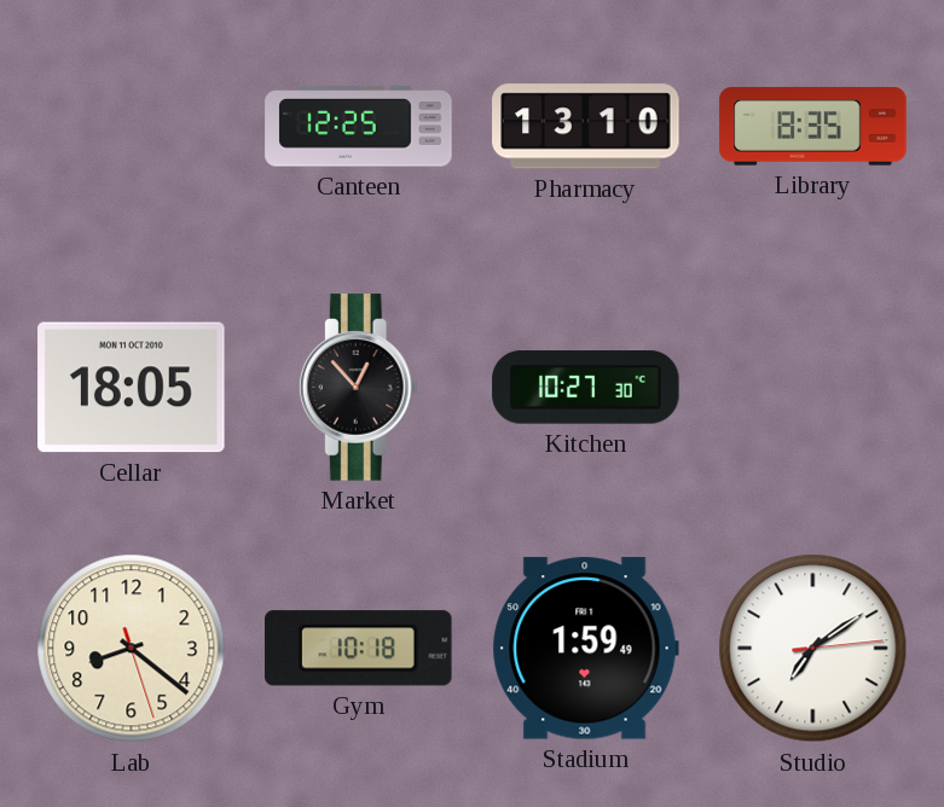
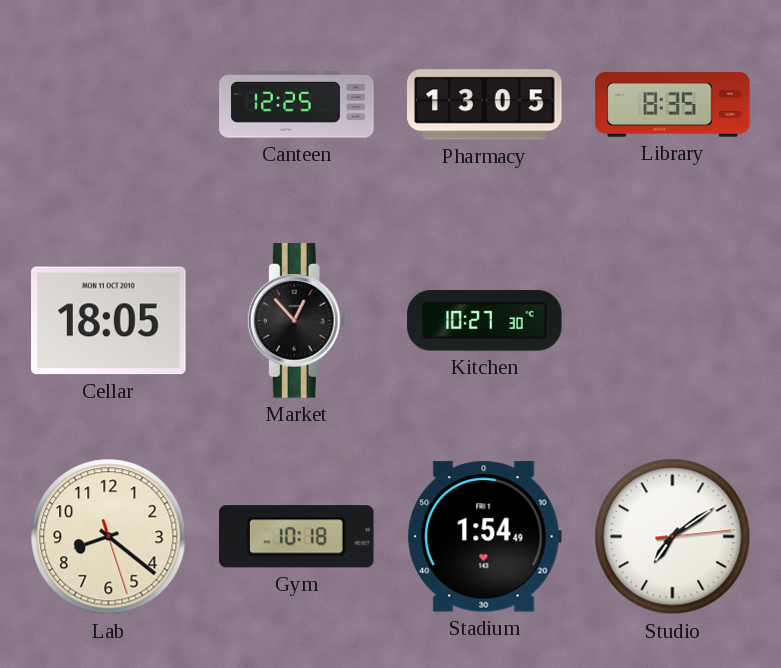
Pharmacy: 13:10 -> 13:05 (485, 105)
Stadium: 1:59 -> 1:54 (484, 537)
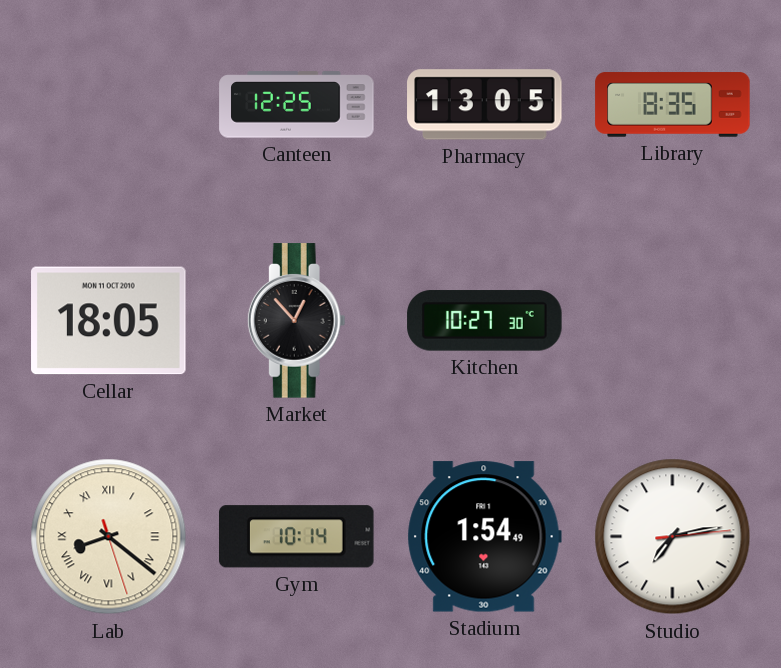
Lab numerals: Arabic -> Roman (109, 537)
Gym: 10:18 -> 10:14 (297, 537)
Studio: 7:09 -> 7:13 (673, 537)
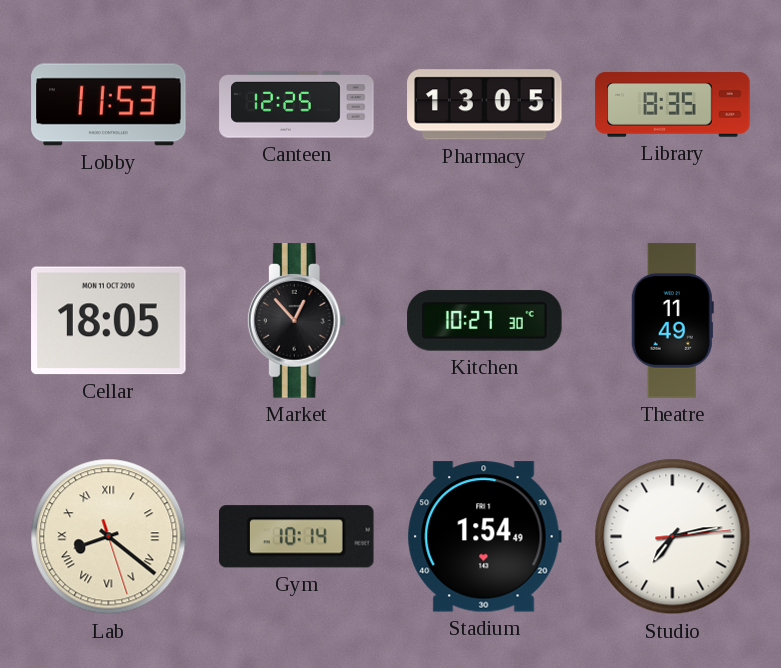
Lobby: none -> 11:53 (109, 105)
Theatre: none -> 11:49 (672, 321)
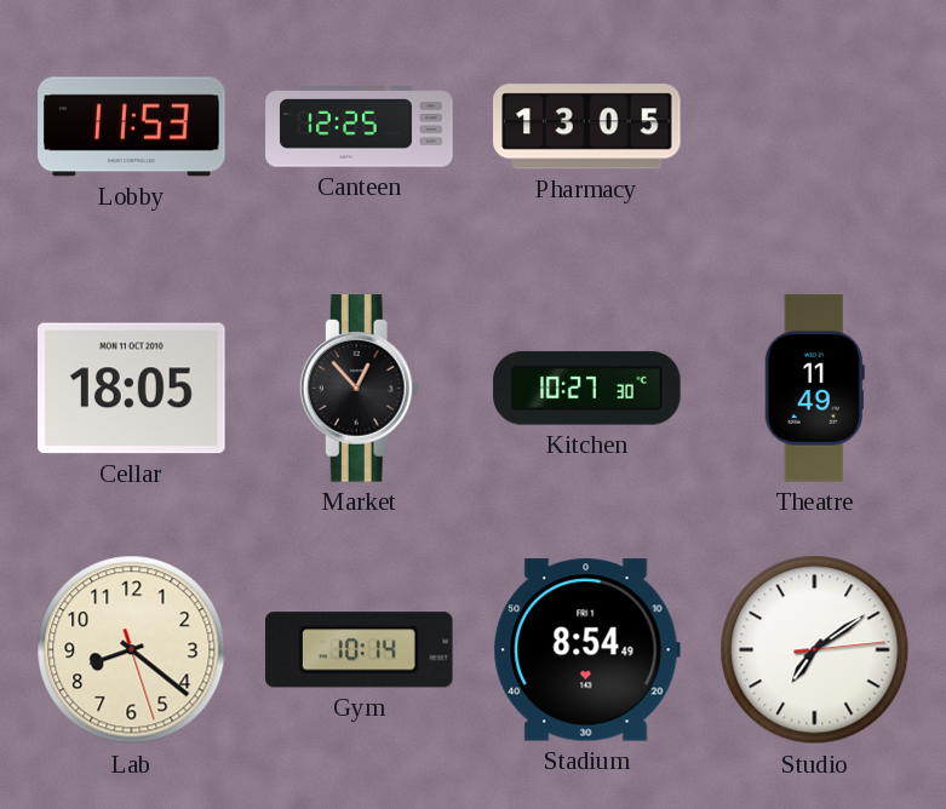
Library: 8:35 -> none (673, 105)
Lab numerals: Roman -> Arabic (132, 650)
Stadium: 1:54 -> 8:54 (586, 650)
Studio: 7:13 -> 7:09 (815, 650)
